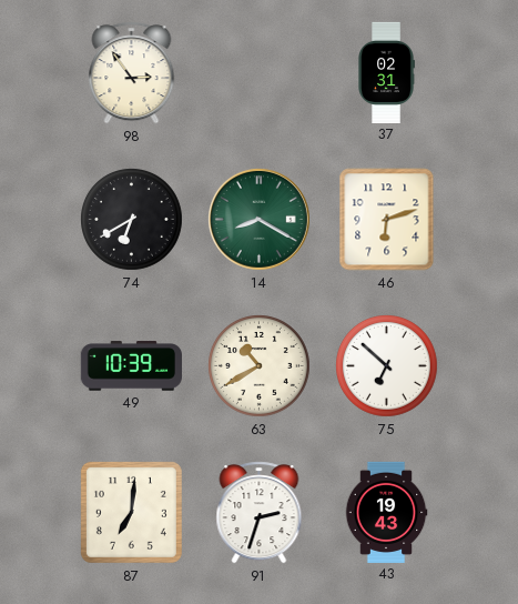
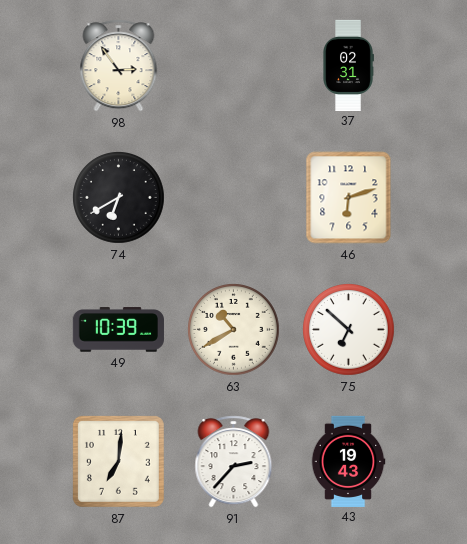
14: 8:20 -> none (258, 219)
91: 2:33 -> 2:37 (234, 462)
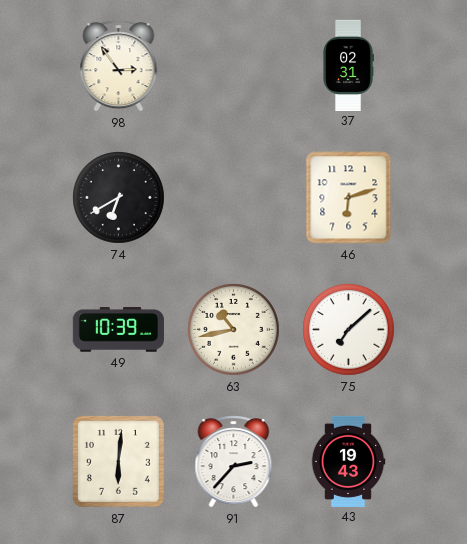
63: 10:40 -> 10:43 (234, 330)
75: 6:52 -> 7:08 (349, 330)
87: 7:01 -> 6:01 (118, 461)
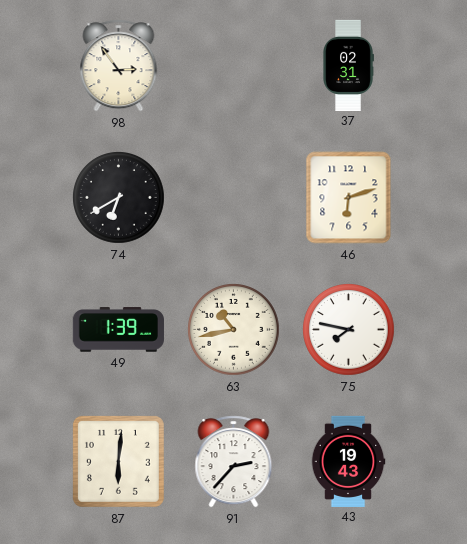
49: 10:39 -> 1:39 (118, 330)
75: 7:08 -> 7:47 (349, 330)
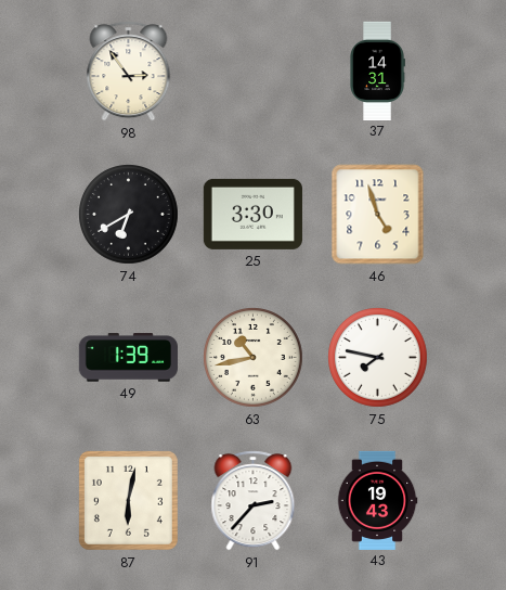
37: 02:31 -> 14:31 (377, 70)
25: none -> 3:30 (252, 214)
46: 6:12 -> 4:57 (378, 215)
87: 6:01 -> 6:02 (128, 500)
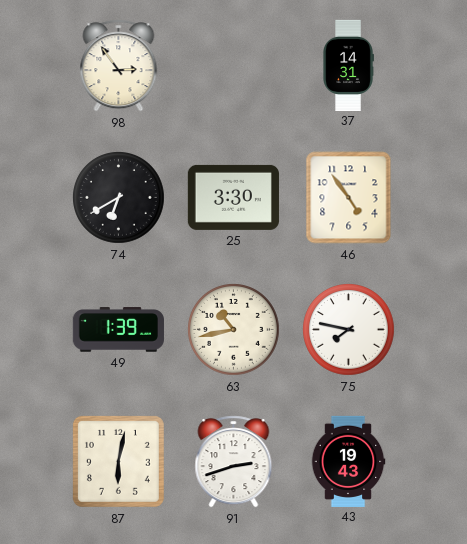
46: 4:57 -> 4:54 (349, 198)
91: 2:37 -> 2:42 (234, 462)
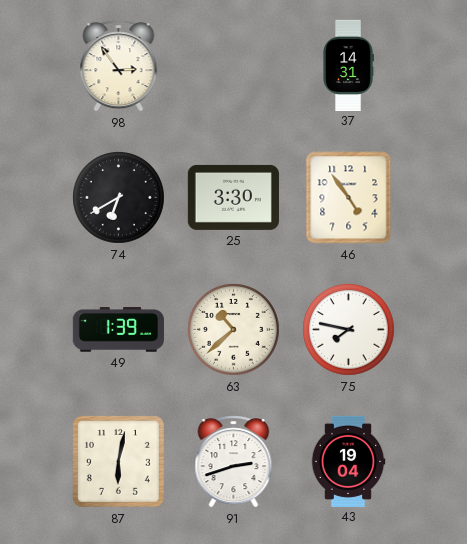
63: 10:43 -> 10:38 (234, 330)
43: 19:43 -> 19:04 (348, 461)
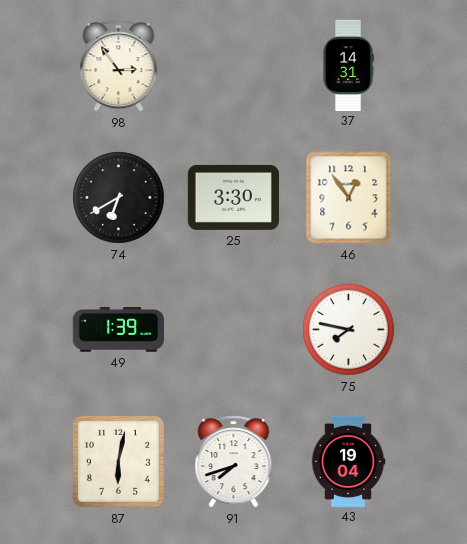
46: 4:54 -> 12:54 (349, 198)
63: 10:38 -> none (234, 330)
91: 2:42 -> 7:42 (234, 462)
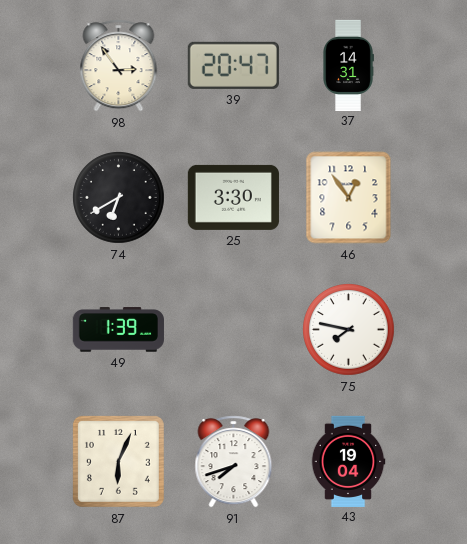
39: none -> 20:47 (233, 65)
87: 6:02 -> 6:04 (118, 461)
